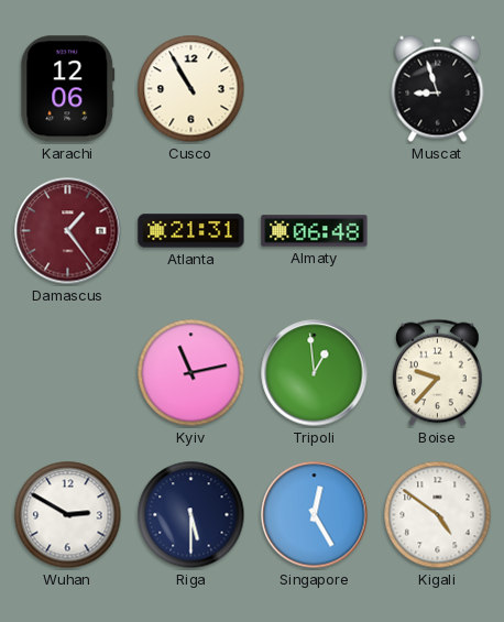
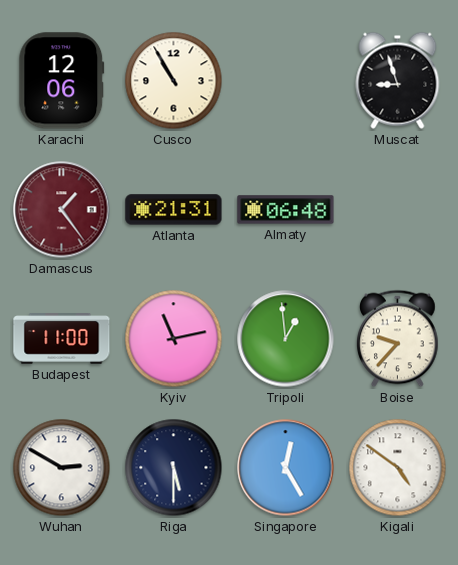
Budapest: none -> 11:00 (62, 339)
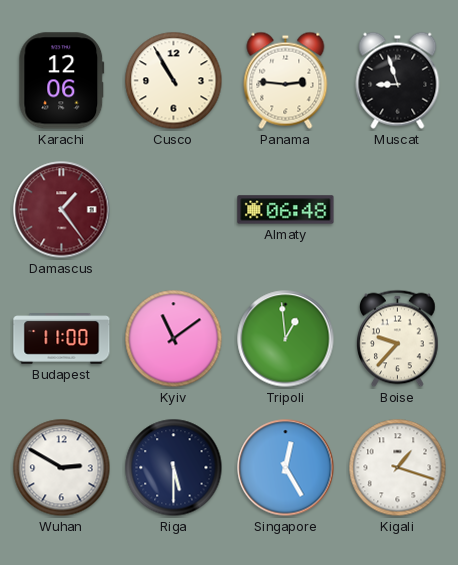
Panama: none -> 2:46 (286, 80)
Atlanta: 21:31 -> none (174, 210)
Kyiv: 11:13 -> 11:09 (174, 339)
Kigali: 4:51 -> 1:18 (398, 468)
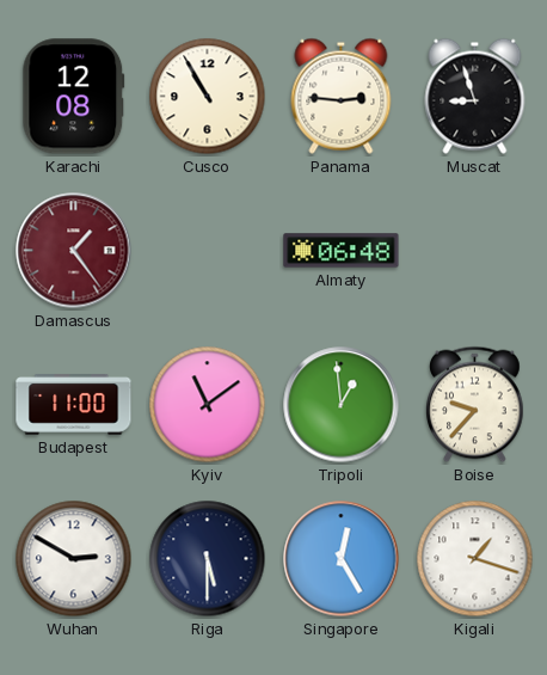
Karachi: 12:06 -> 12:08 (74, 97)
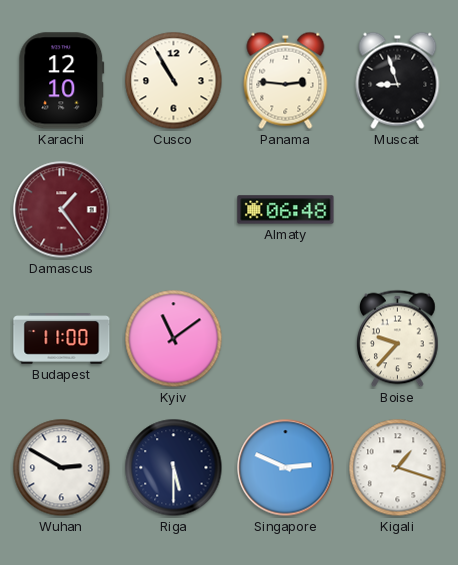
Karachi: 12:08 -> 12:10 (62, 81)
Tripoli: 12:59 -> none (342, 405)
Singapore: 12:25 -> 2:49 (286, 468)
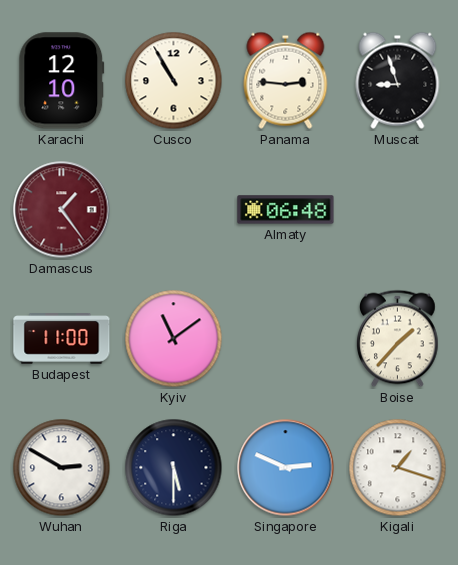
Boise: 9:37 -> 1:37 (398, 339)
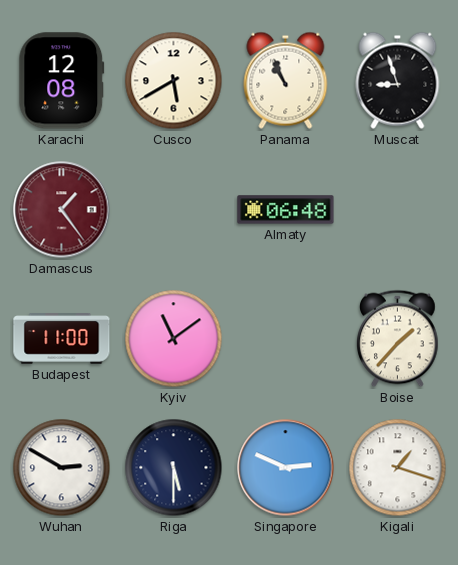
Karachi: 12:10 -> 12:08 (62, 81)
Cusco: 10:55 -> 5:40 (174, 81)
Panama: 2:46 -> 10:56 (286, 80)
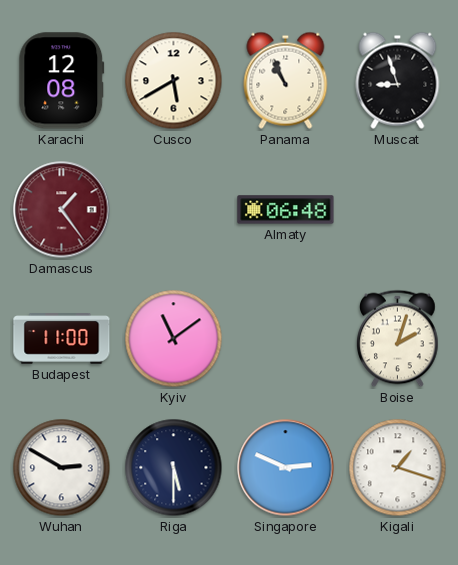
Boise: 1:37 -> 2:03 (398, 339)
